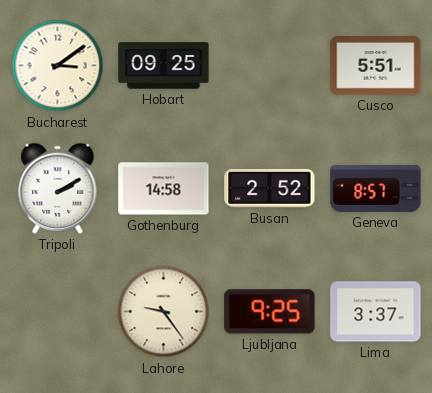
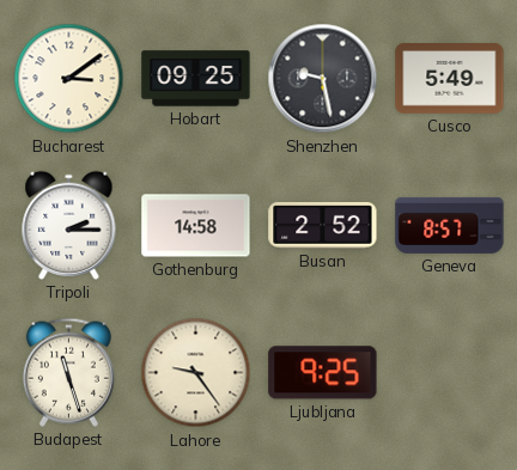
Shenzhen: none -> 9:28 (323, 79)
Cusco: 5:51 -> 5:49 (450, 79)
Tripoli: 2:10 -> 2:15 (69, 225)
Budapest: none -> 11:27 (68, 372)
Lima: 3:37 -> none (376, 312)
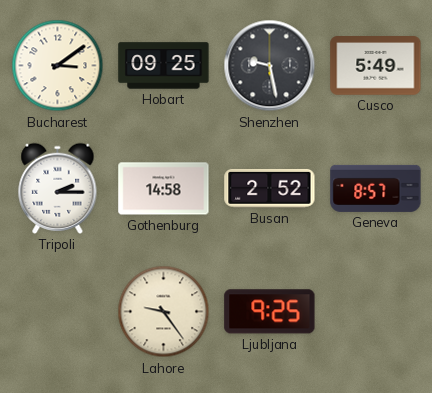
Budapest: 11:27 -> none (68, 372)
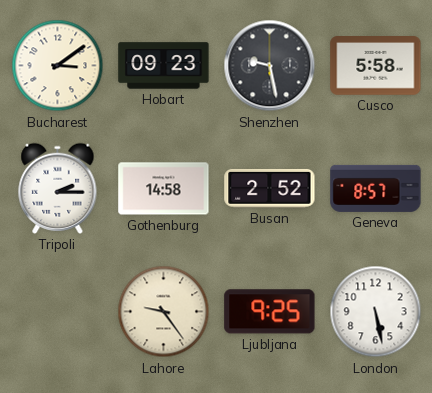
Hobart: 09:25 -> 09:23 (164, 66)
Cusco: 5:49 -> 5:58 (376, 66)
London: none -> 5:28 (376, 312)
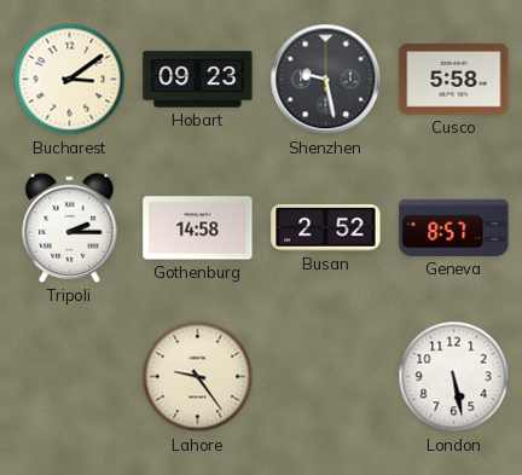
Ljubljana: 9:25 -> none (270, 312)
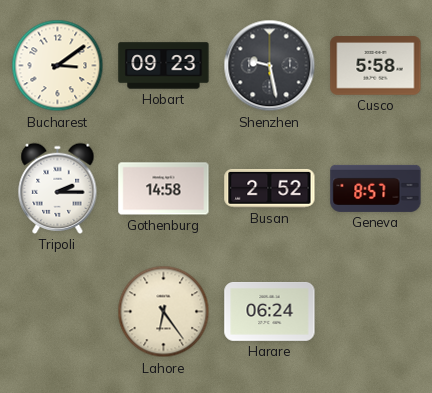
Lahore: 9:24 -> 6:24 (164, 312)
Harare: none -> 06:24 (270, 311)
London: 5:28 -> none (454, 377)
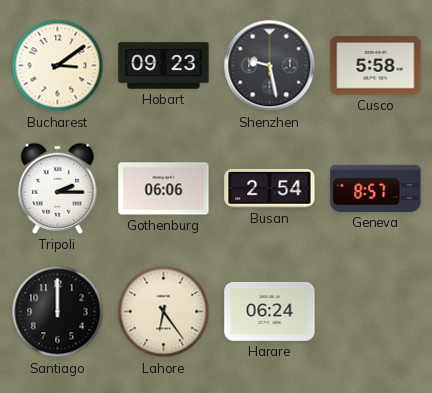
Gothenburg: 14:58 -> 06:06 (164, 189)
Busan: 2:52 -> 2:54 (270, 188)
Santiago: none -> 12:00 (58, 312)
